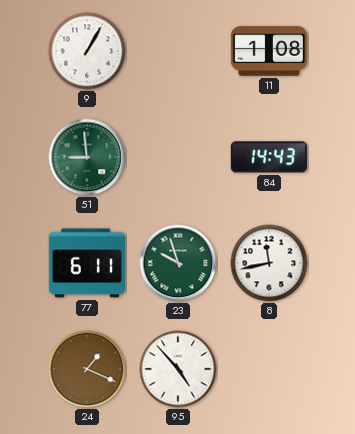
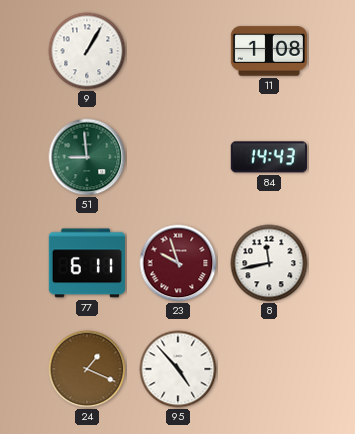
23 dial: green -> burgundy (178, 263)
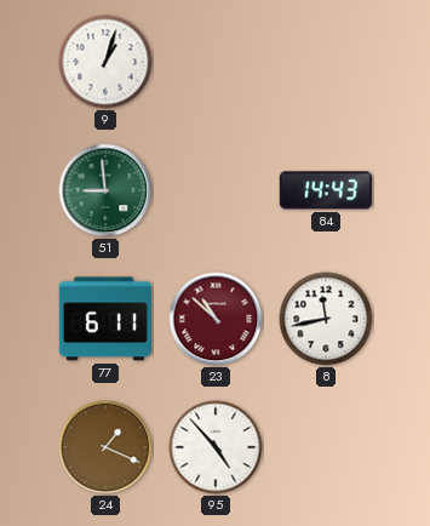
9: 1:05 -> 1:03 (105, 62)
11: 1:08 -> none (269, 51)
23: 9:57 -> 10:52 (216, 319)
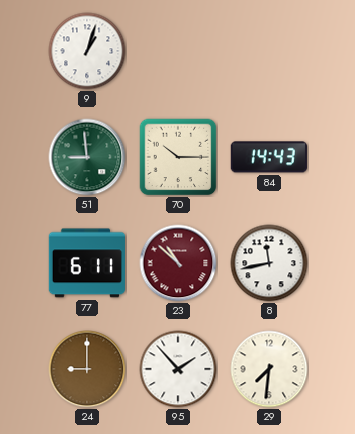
70: none -> 10:15 (178, 157)
24: 1:19 -> 9:00 (87, 369)
95: 4:53 -> 1:53 (178, 369)
29: none -> 7:31 (269, 369)
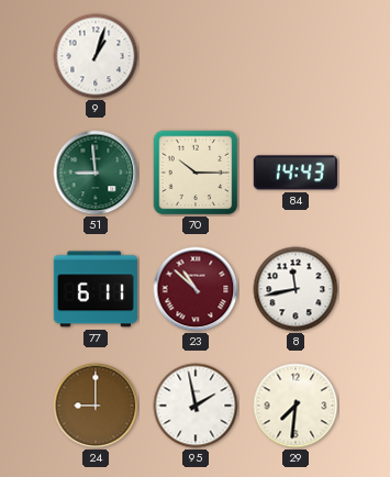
95: 1:53 -> 1:58 (196, 406)
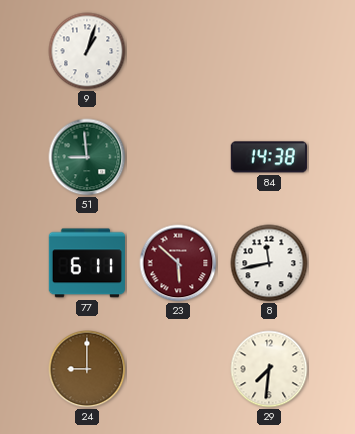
70: 10:15 -> none (196, 173)
84: 14:43 -> 14:38 (269, 157)
23: 10:52 -> 5:52 (178, 263)
95: 1:58 -> none (196, 406)
